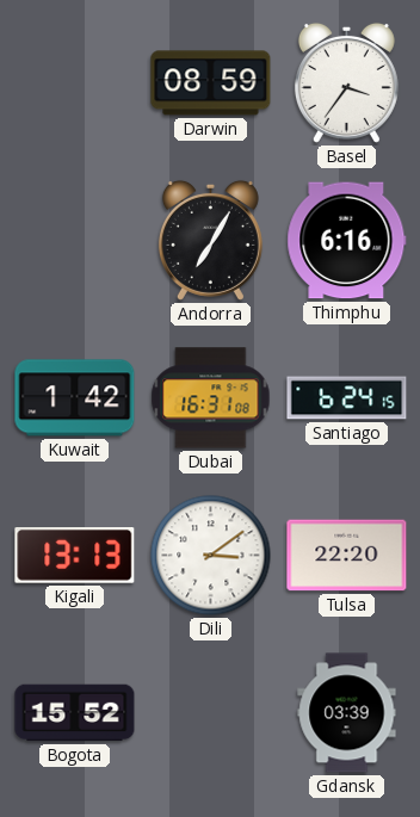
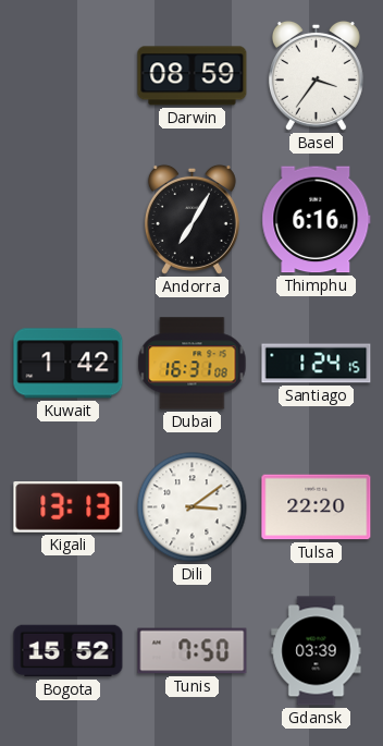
Santiago: 6:24 -> 1:24 (317, 364)
Tunis: none -> 7:50 (193, 651)
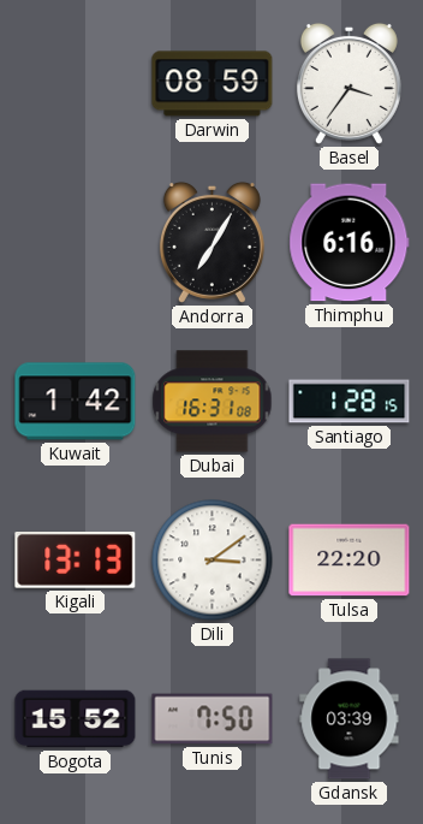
Santiago: 1:24 -> 1:28 (350, 402)
